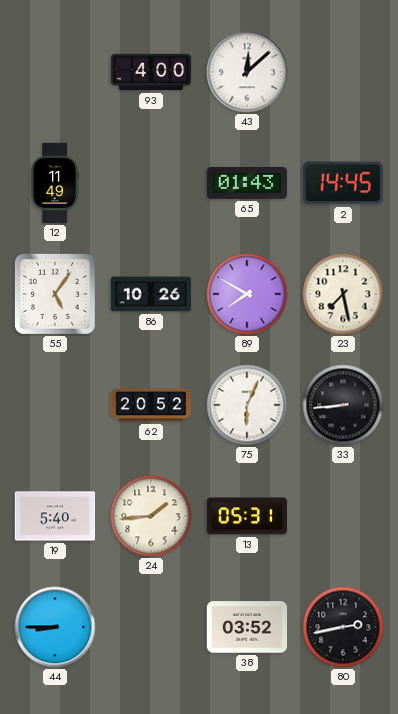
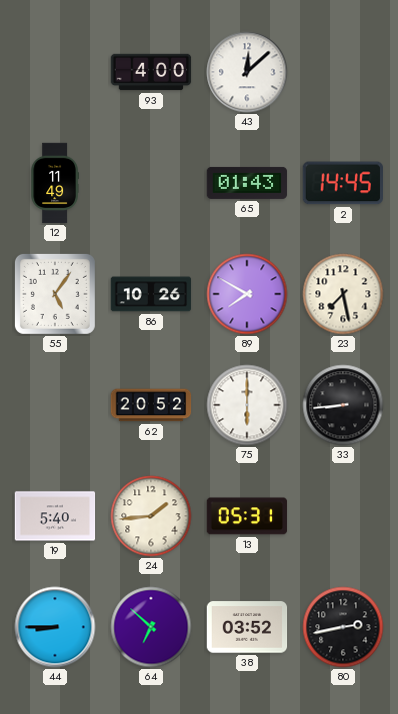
75: 6:04 -> 6:00 (247, 405)
64: none -> 6:52 (151, 627)
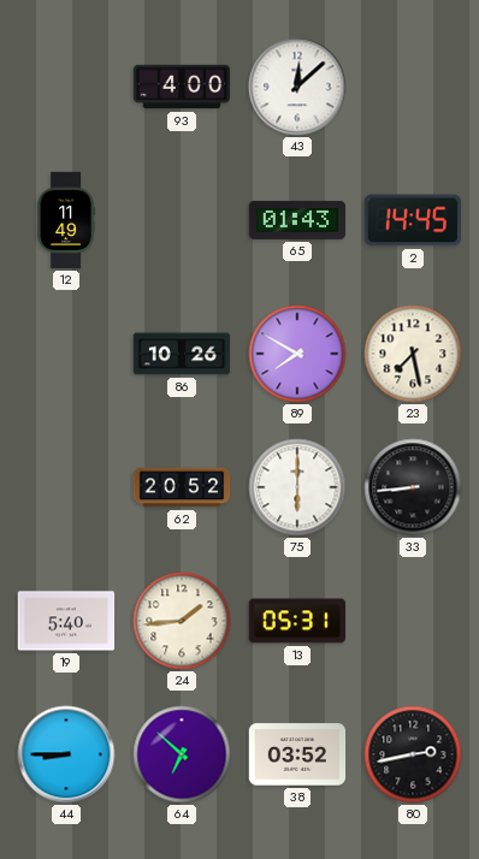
55: 5:06 -> none (55, 294)
